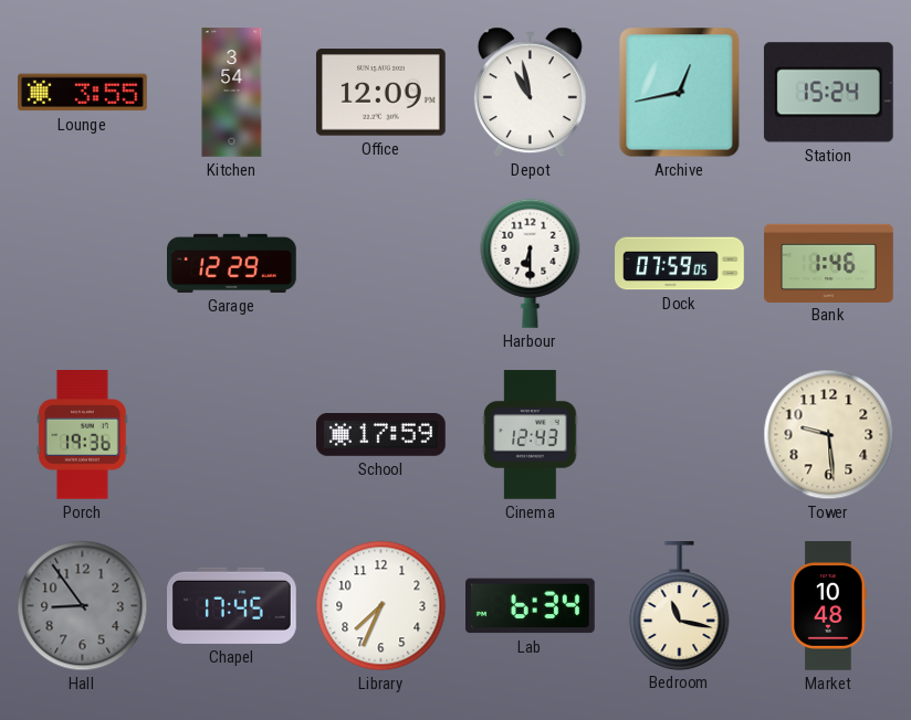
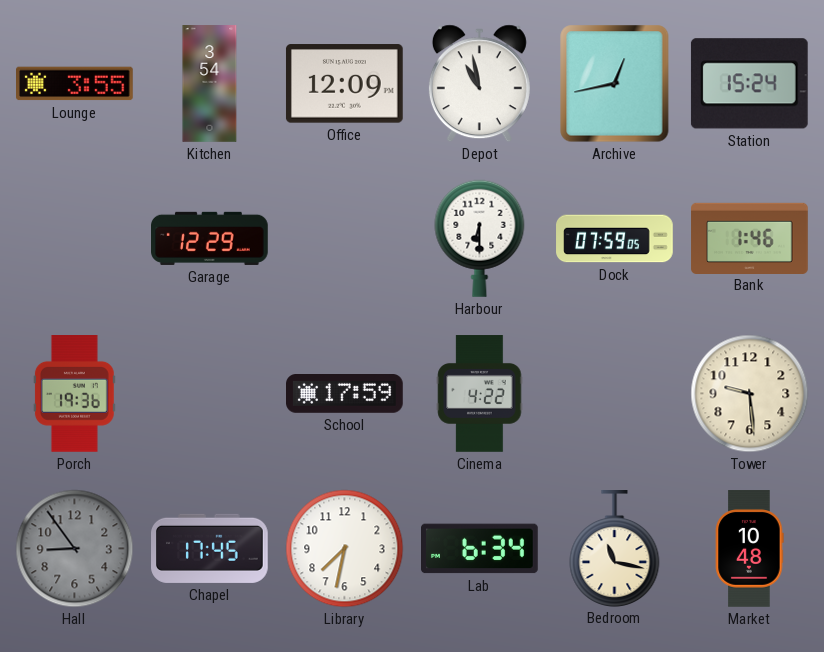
Cinema: 12:43 -> 4:22 (480, 394)
Library: 7:34 -> 7:32 (345, 549)
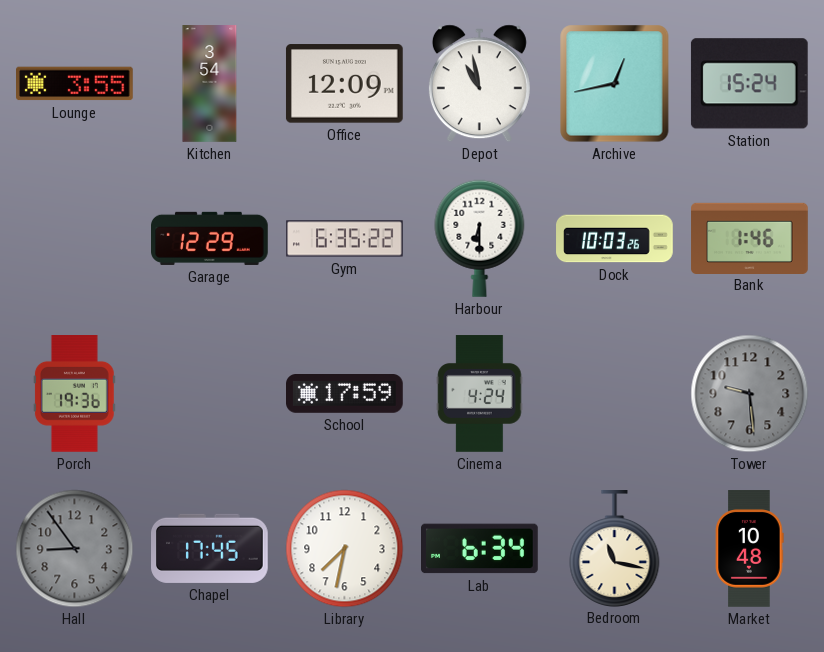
Gym: none -> 6:35 (345, 239)
Dock: 07:59 -> 10:03 (615, 239)
Cinema: 4:22 -> 4:24 (480, 394)
Tower dial: cream -> grey (750, 394)
